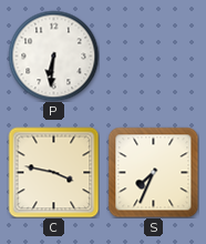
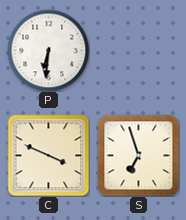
C: 3:47 -> 3:49 (48, 155)
S: 7:34 -> 6:57 (138, 155)
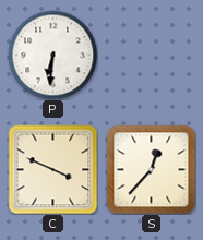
S: 6:57 -> 12:37 (151, 169)
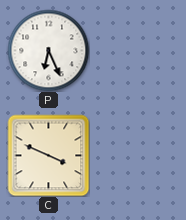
P: 6:31 -> 6:26 (48, 50)
S: 12:37 -> none (151, 169)
